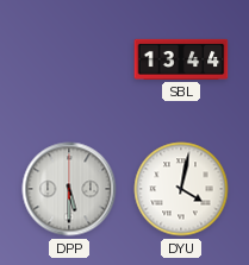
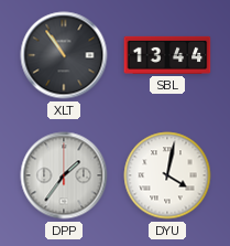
XLT: none -> 10:54 (64, 55)
DPP: 5:30 -> 1:36 (64, 175)
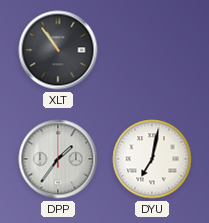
SBL: 13:44 -> none (167, 55)
DYU: 4:02 -> 7:02 (152, 159)
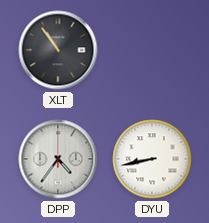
DPP: 1:36 -> 4:36 (58, 159)
DYU: 7:02 -> 8:43 (152, 159)
